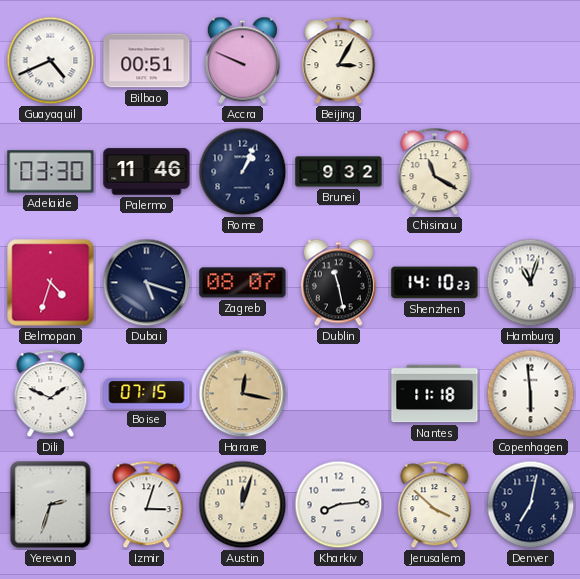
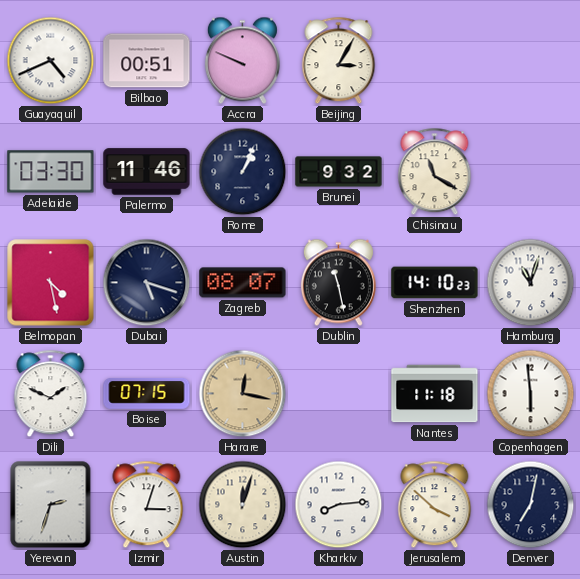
Belmopan: 4:33 -> 4:28 (51, 283)
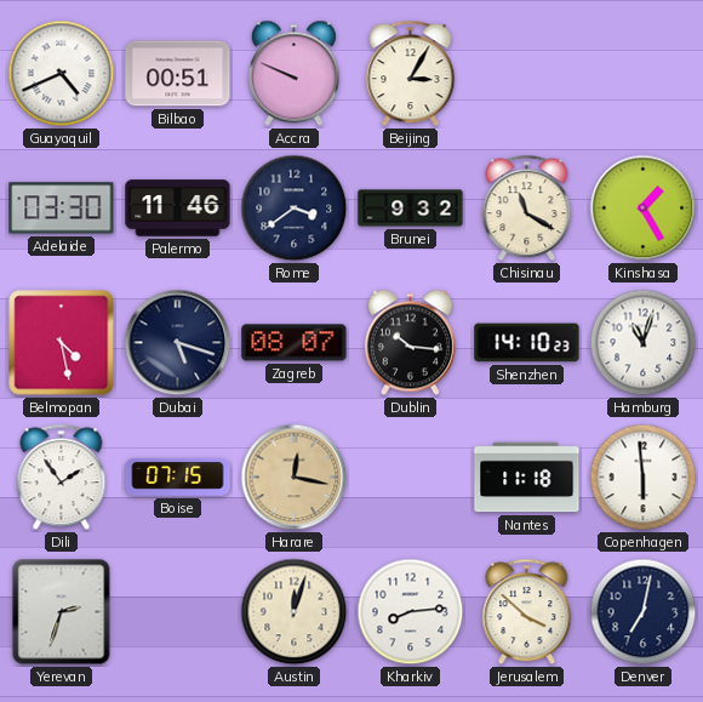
Rome: 1:04 -> 3:39 (295, 209)
Kinshasa: none -> 1:25 (644, 209)
Dublin: 11:28 -> 10:16 (410, 343)
Dili: 1:49 -> 1:54 (62, 478)
Izmir: 3:03 -> none (147, 505)
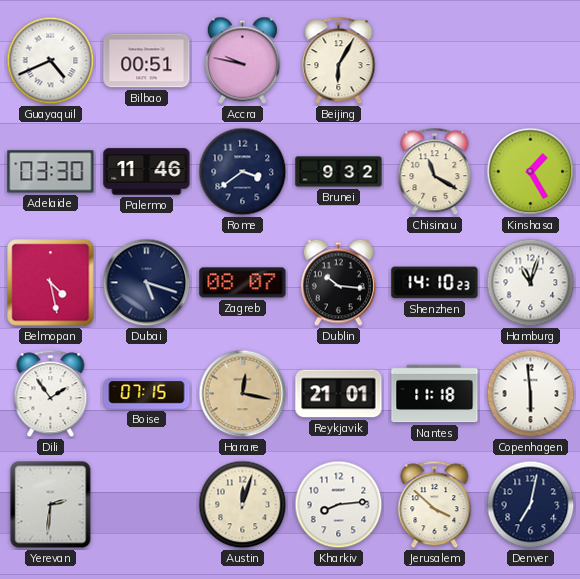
Accra: 9:49 -> 9:47 (242, 61)
Beijing: 3:05 -> 6:05 (339, 61)
Reykjavik: none -> 21:01 (339, 394)
Yerevan: 2:33 -> 2:31 (51, 505)
